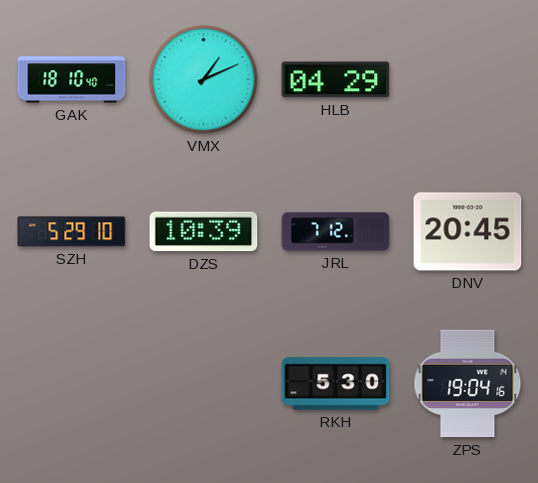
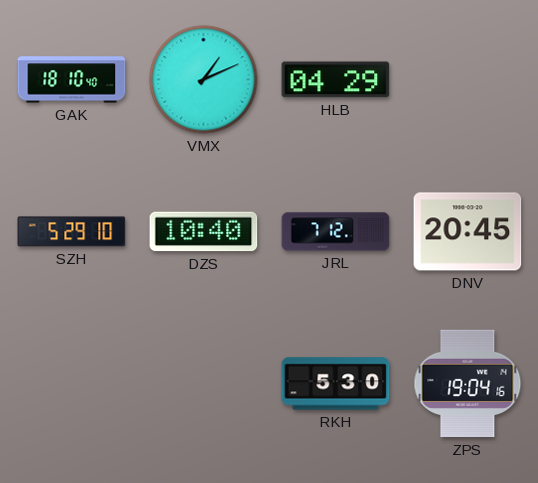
DZS: 10:39 -> 10:40 (204, 232)
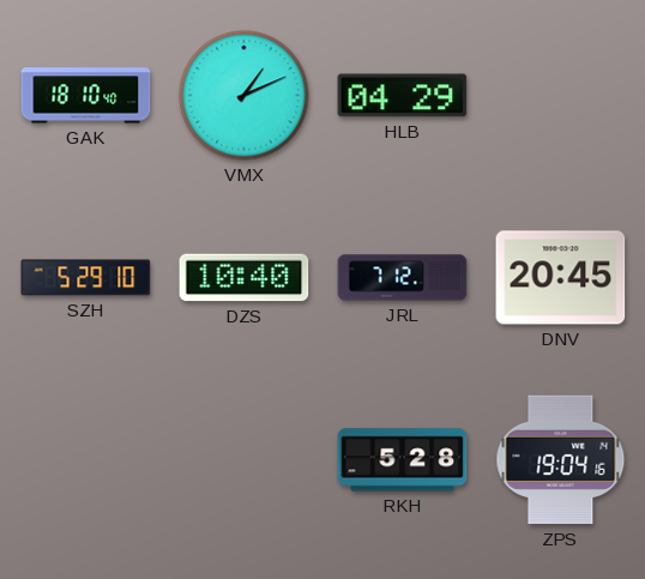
RKH: 5:30 -> 5:28 (403, 460)
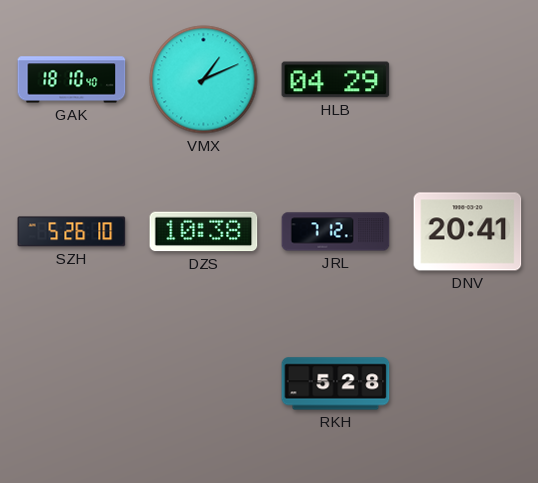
SZH: 5:29 -> 5:26 (72, 232)
DZS: 10:40 -> 10:38 (204, 232)
DNV: 20:45 -> 20:41 (468, 232)
ZPS: 19:04 -> none (561, 460)
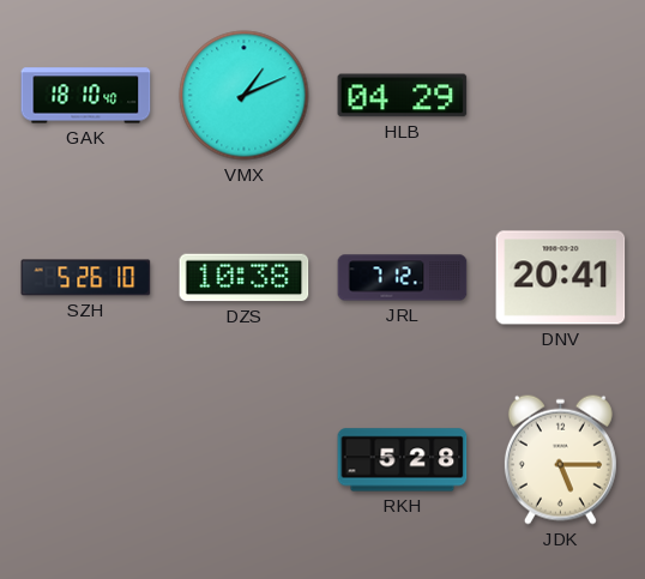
JDK: none -> 5:15 (560, 459)
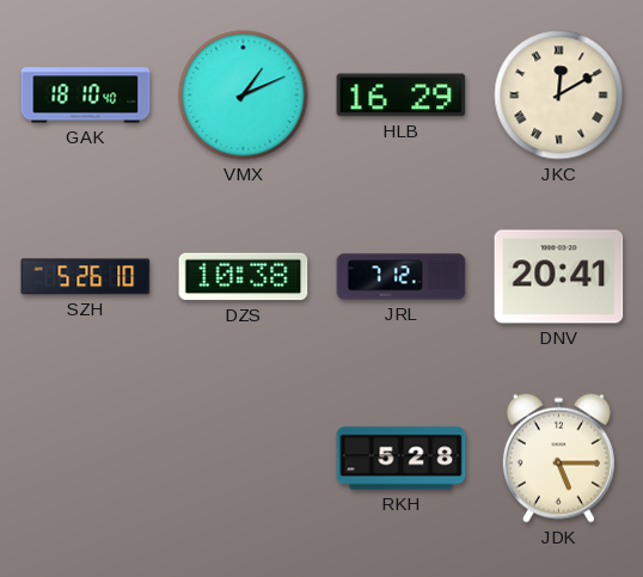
HLB: 04:29 -> 16:29 (402, 96)
JKC: none -> 12:10 (559, 96)
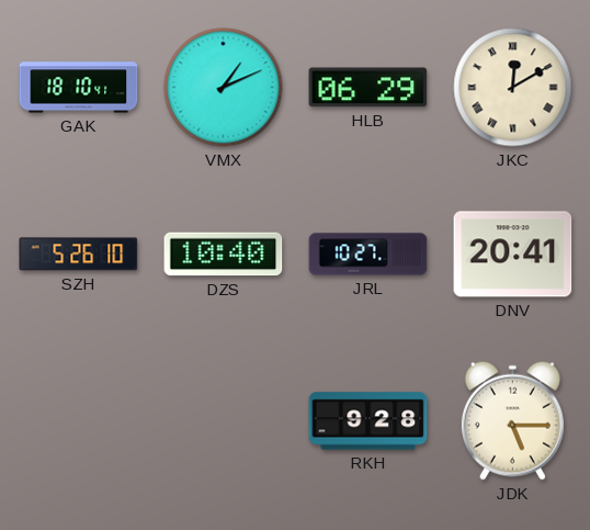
GAK: 18:10:40 -> 18:10:41 (79, 88)
HLB: 16:29 -> 06:29 (368, 88)
DZS: 10:38 -> 10:40 (224, 255)
JRL: 7:12 -> 10:27 (368, 255)
RKH: 5:28 -> 9:28 (368, 421)
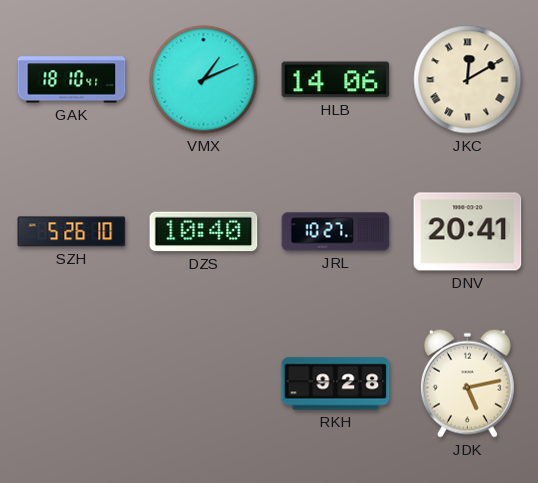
HLB: 06:29 -> 14:06 (336, 80)
JDK: 5:15 -> 5:13 (467, 383)
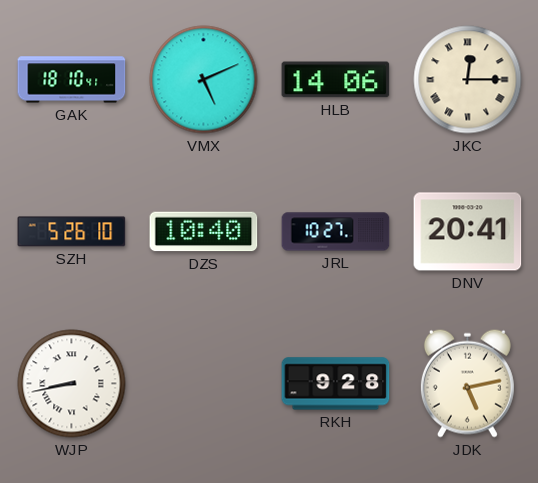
VMX: 1:11 -> 5:11 (204, 80)
JKC: 12:10 -> 12:15 (468, 80)
WJP: none -> 8:43 (72, 384)
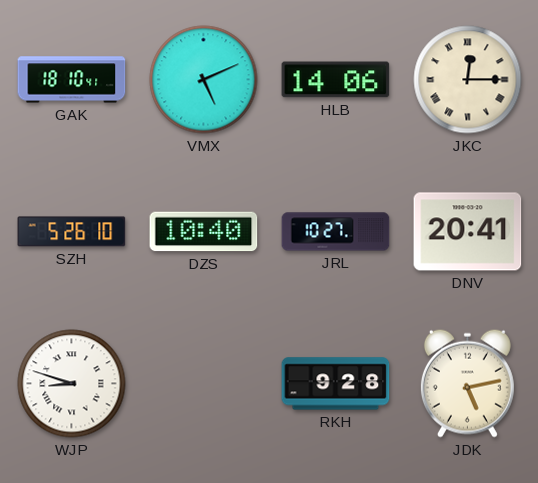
WJP: 8:43 -> 8:48 (72, 384)
